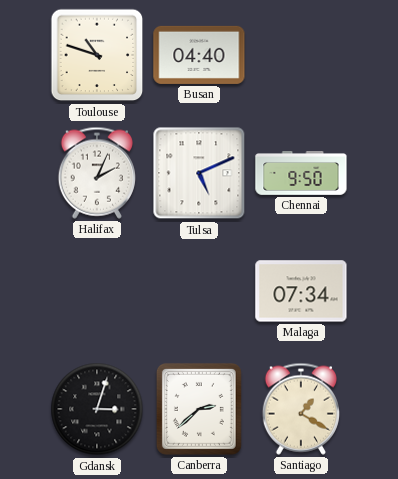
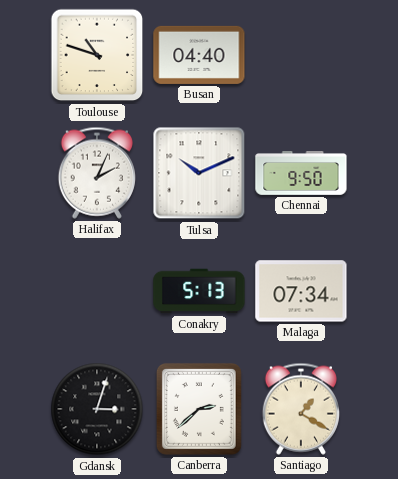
Tulsa: 5:11 -> 10:11 (199, 173)
Conakry: none -> 5:13 (199, 291)
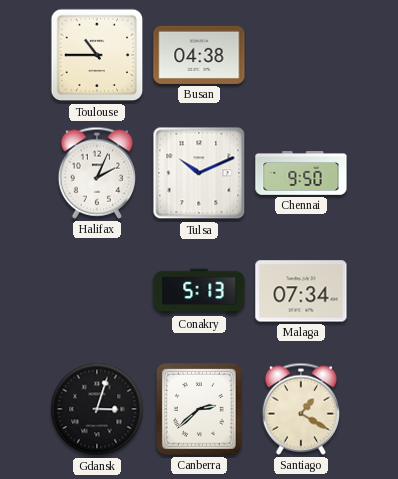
Toulouse: 10:48 -> 10:45 (97, 55)
Busan: 04:40 -> 04:38 (199, 55)
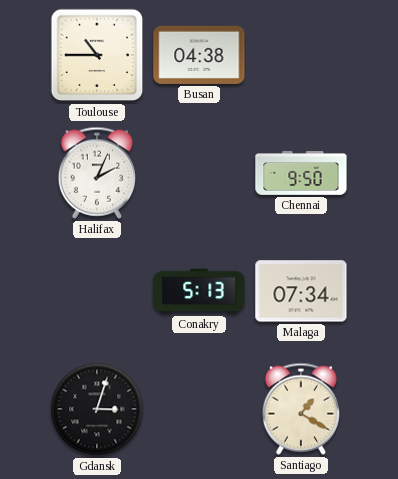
Tulsa: 10:11 -> none (199, 173)
Canberra: 2:38 -> none (199, 409)
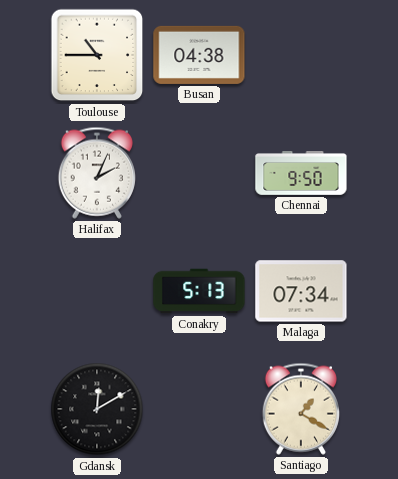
Gdansk: 3:03 -> 12:10 (97, 409)
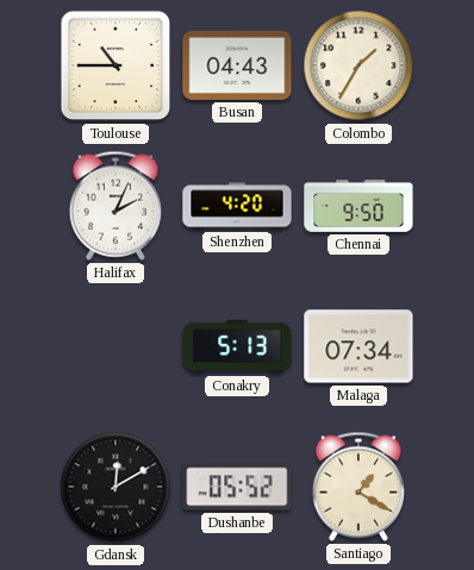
Busan: 04:38 -> 04:43 (237, 65)
Colombo: none -> 1:35 (358, 65)
Shenzhen: none -> 4:20 (237, 206)
Dushanbe: none -> 05:52 (237, 487)
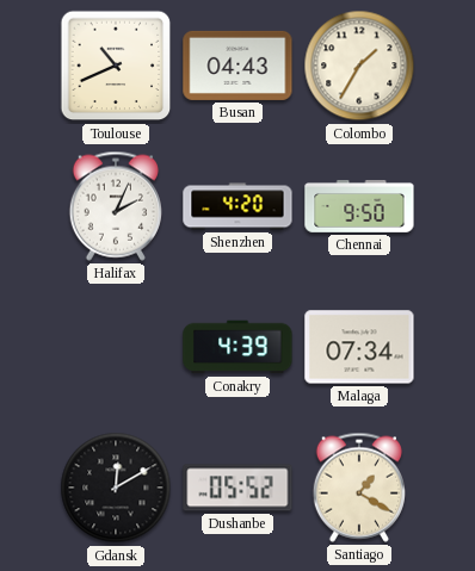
Toulouse: 10:45 -> 10:41 (116, 66)
Conakry: 5:13 -> 4:39 (237, 347)
